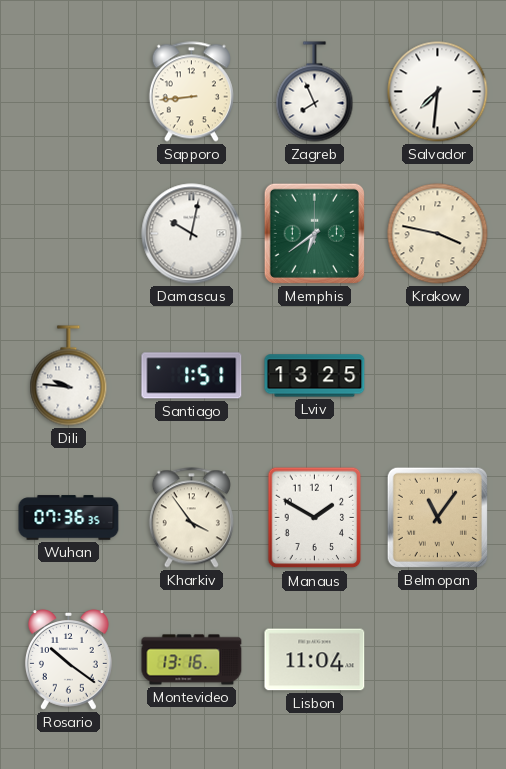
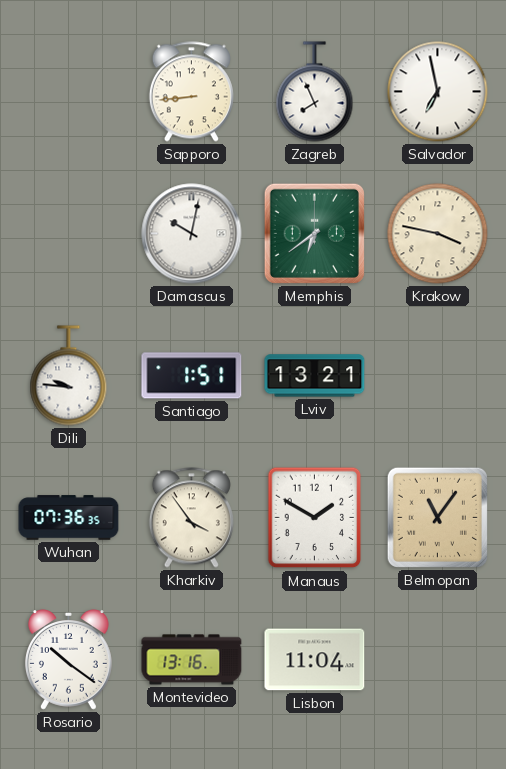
Salvador: 7:31 -> 6:58 (438, 92)
Lviv: 13:25 -> 13:21 (315, 376)
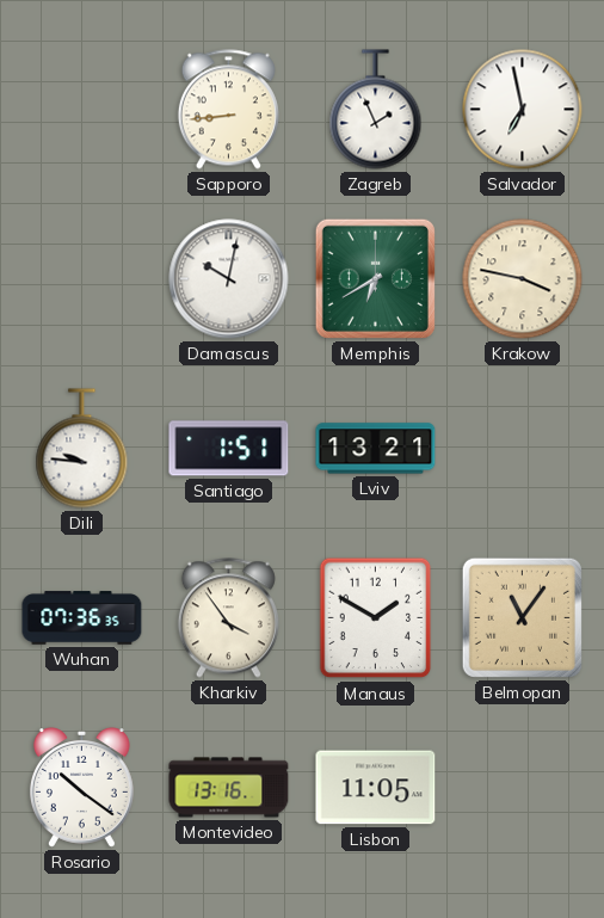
Zagreb: 7:56 -> 1:56 (376, 110)
Memphis: 6:39 -> 6:40 (375, 278)
Lisbon: 11:04 -> 11:05 (376, 788)
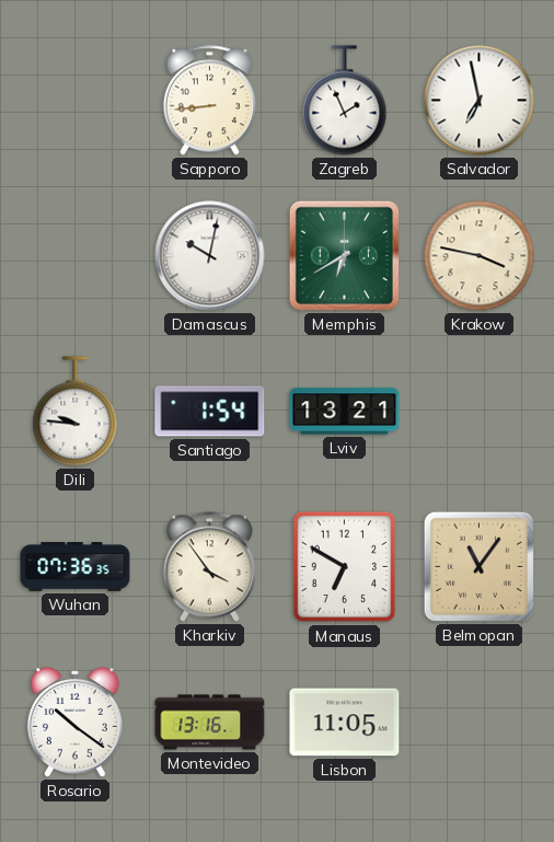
Santiago: 1:51 -> 1:54 (210, 412)
Manaus: 1:50 -> 6:50 (345, 567)
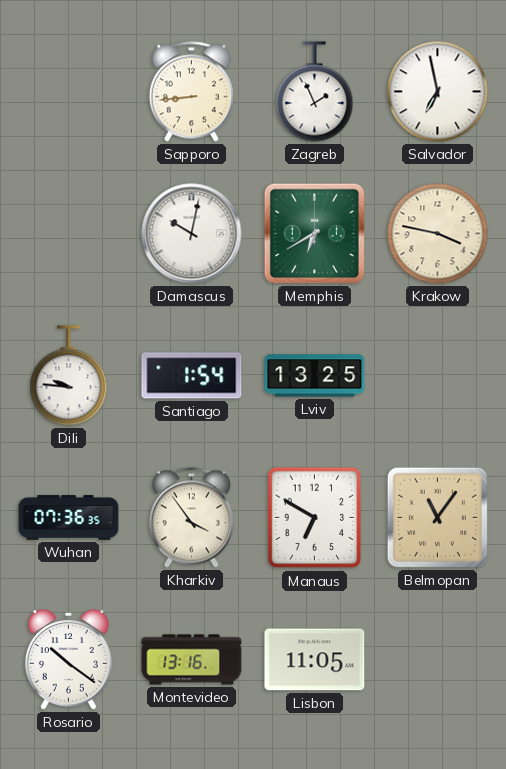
Lviv: 13:21 -> 13:25 (315, 376)
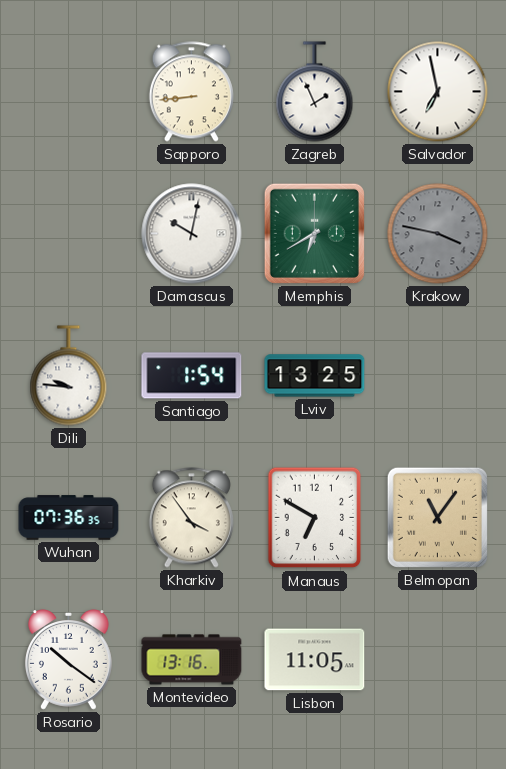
Krakow dial: cream -> grey (438, 234)
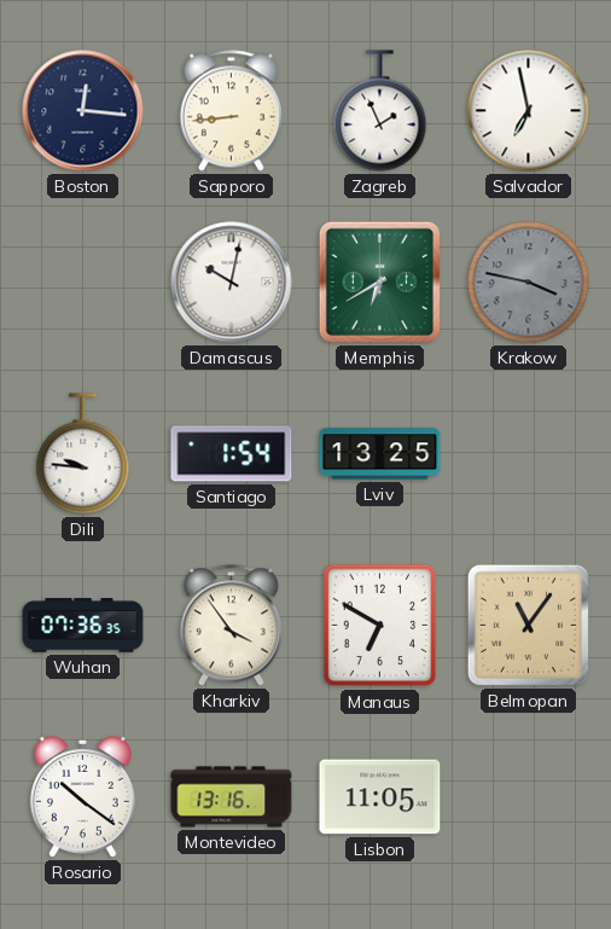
Boston: none -> 12:16 (83, 111)
